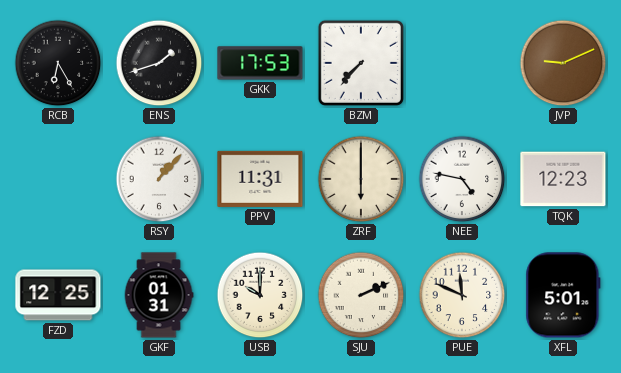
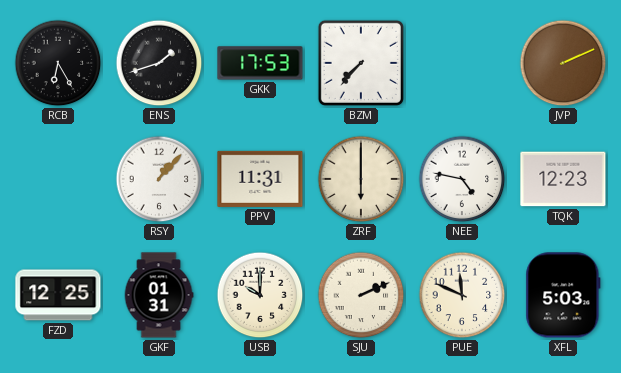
JVP: 9:11 -> 2:11 (563, 63)
XFL: 5:01 -> 5:03 (563, 295)
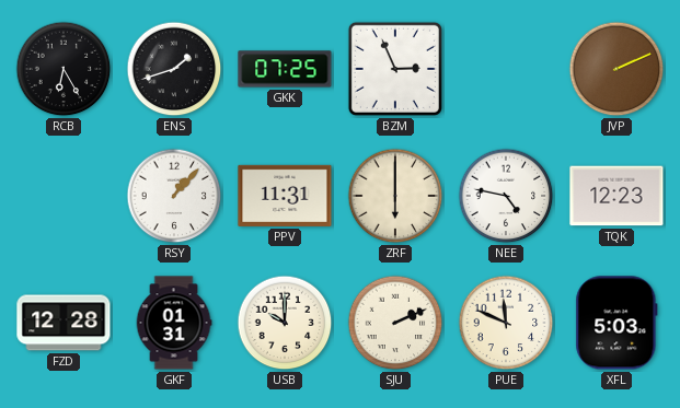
GKK: 17:53 -> 07:25 (285, 69)
BZM: 7:37 -> 2:56 (395, 69)
FZD: 12:25 -> 12:28 (64, 323)
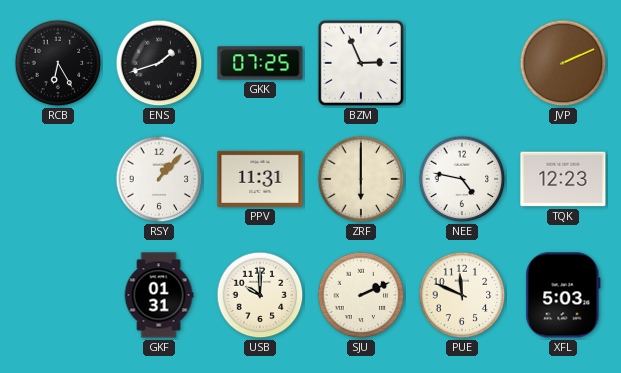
FZD: 12:28 -> none (64, 323)
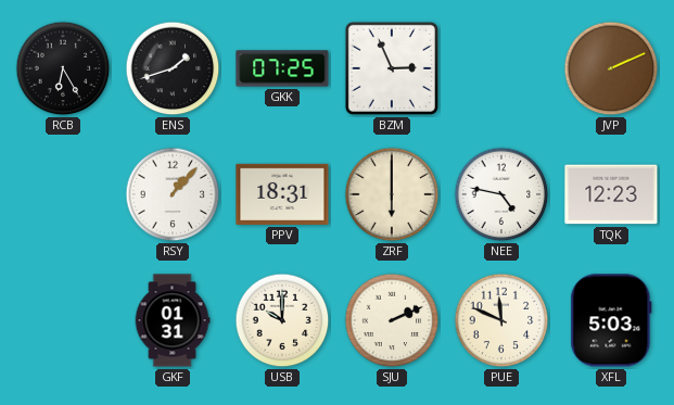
PPV: 11:31 -> 18:31 (282, 194)
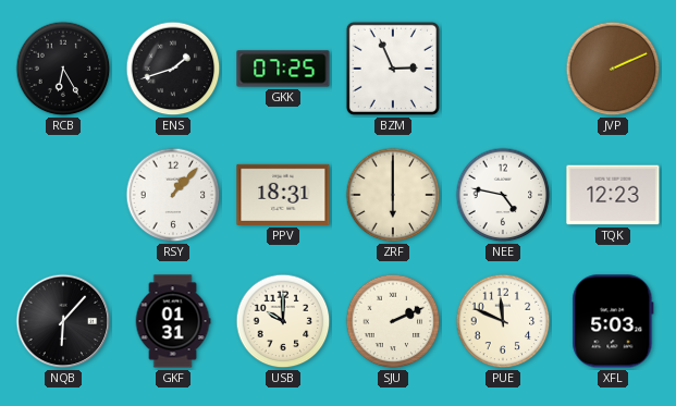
NQB: none -> 6:07 (63, 321)
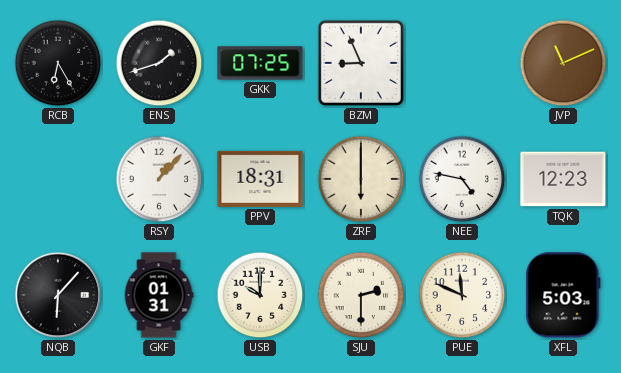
BZM: 2:56 -> 8:56 (361, 63)
JVP: 2:11 -> 11:11 (563, 63)
SJU: 2:11 -> 2:30 (361, 295)
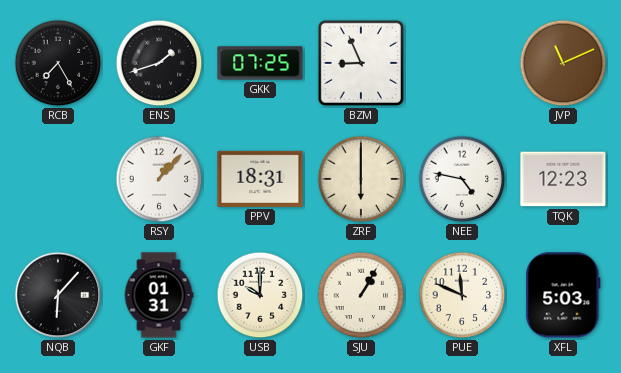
RCB: 6:25 -> 7:25 (58, 63)
SJU: 2:30 -> 1:05 (361, 295)
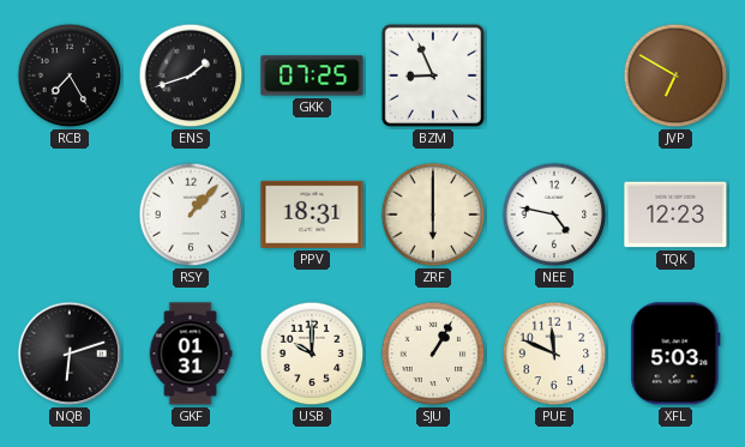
JVP: 11:11 -> 6:50 (675, 75)
NQB: 6:07 -> 6:12 (70, 354)
